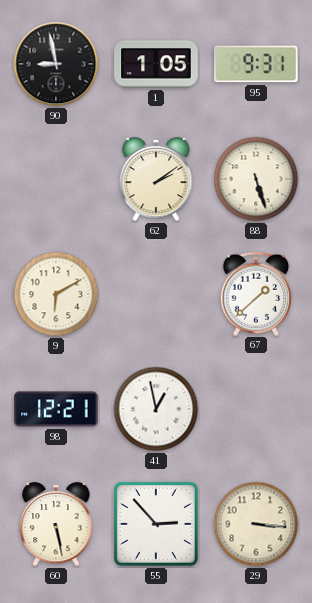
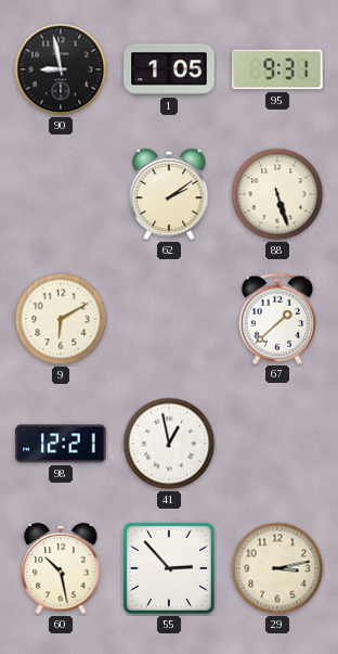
60: 5:28 -> 10:28 (61, 568)
29: 3:16 -> 3:13 (277, 568)
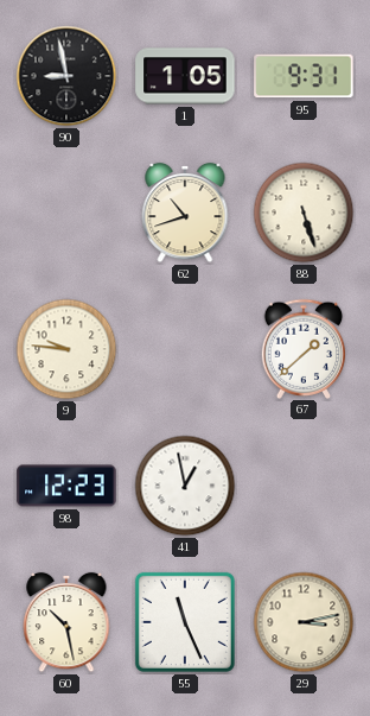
62: 2:09 -> 10:42 (185, 213)
9: 6:10 -> 9:46 (66, 349)
98: 12:21 -> 12:23 (66, 486)
55: 2:53 -> 11:26 (185, 622)
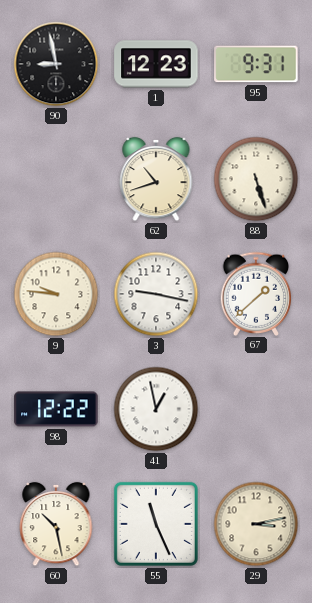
1: 1:05 -> 12:23 (156, 64)
3: none -> 9:17 (156, 294)
98: 12:23 -> 12:22 (56, 409)
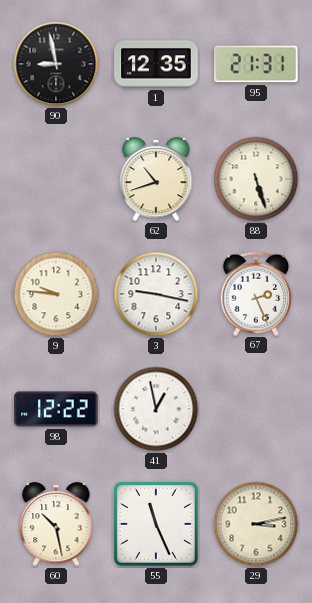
1: 12:23 -> 12:35 (156, 64)
95: 9:31 -> 21:31 (256, 64)
67: 1:38 -> 2:26 (256, 293)
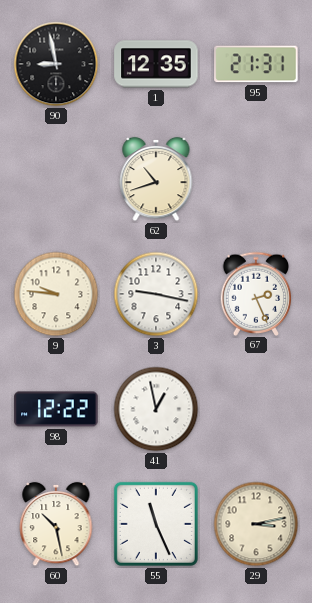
88: 5:27 -> none (256, 179)
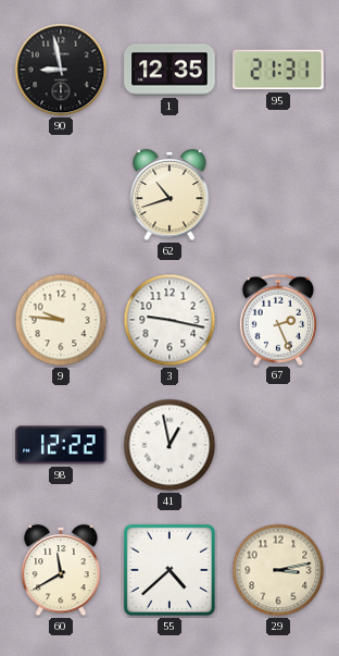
60: 10:28 -> 11:40 (61, 570)
55: 11:26 -> 4:38 (169, 570)
